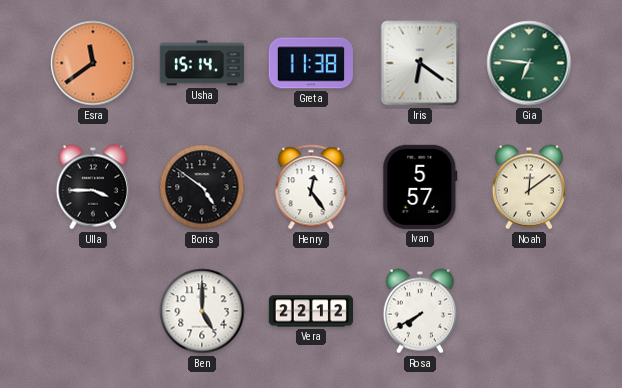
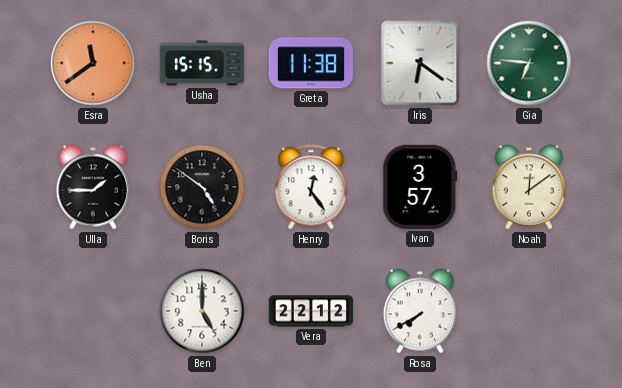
Usha: 15:14 -> 15:15 (201, 63)
Ulla: 3:45 -> 1:45 (93, 187)
Ivan: 5:57 -> 3:57 (420, 187)
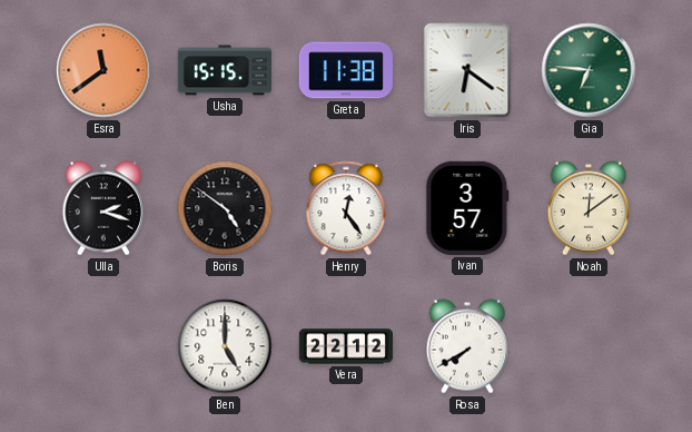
Ulla: 1:45 -> 2:18 (103, 208)
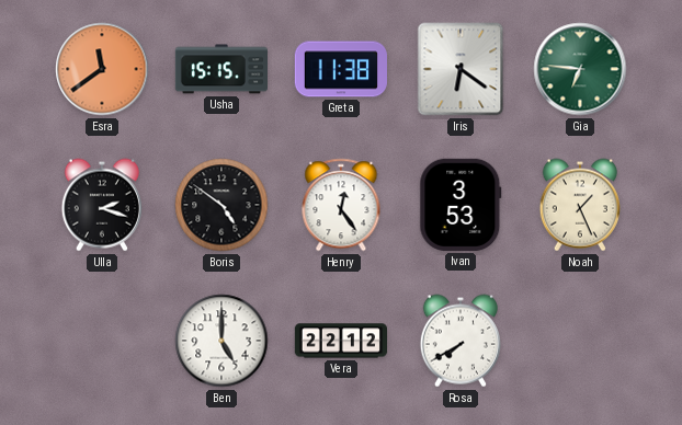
Ivan: 3:57 -> 3:53 (461, 205)
Noah: 12:09 -> 1:26 (580, 205)
